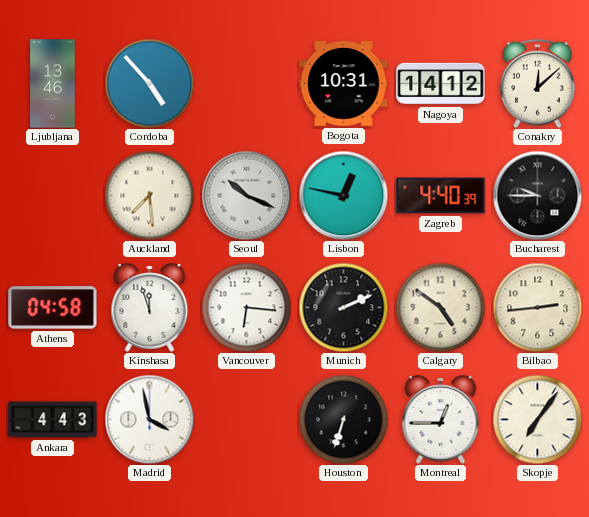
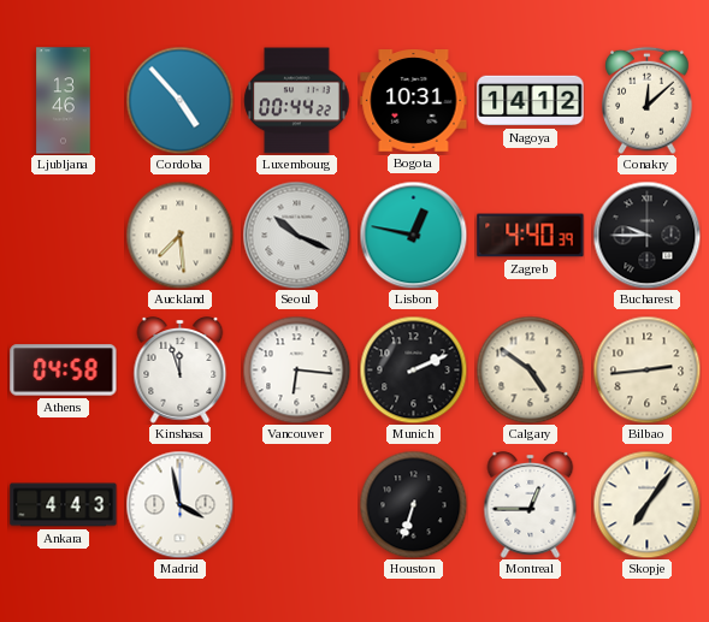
Luxembourg: none -> 00:44 (297, 101)
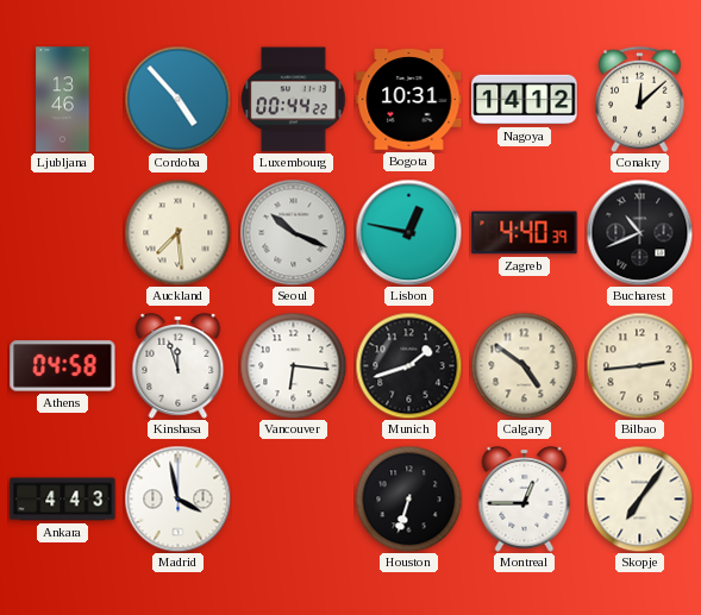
Bucharest: 9:45 -> 10:41 (639, 232)
Munich: 2:11 -> 1:42 (408, 365)
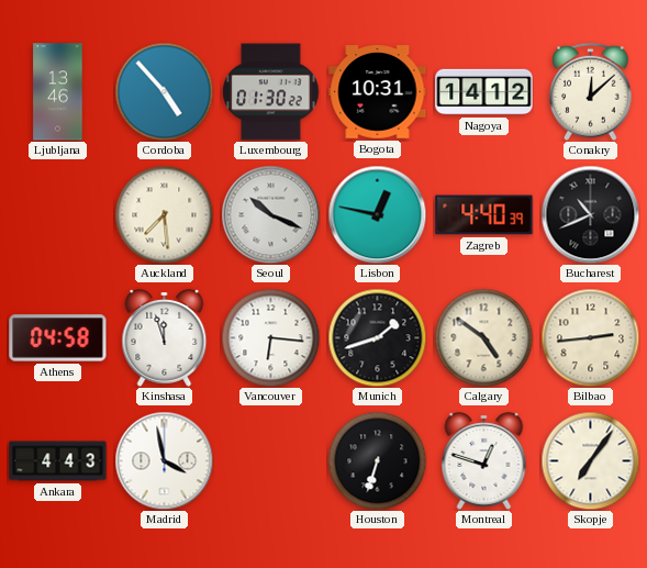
Luxembourg: 00:44 -> 01:30 (271, 92)
Montreal: 12:45 -> 12:48 (484, 461)
